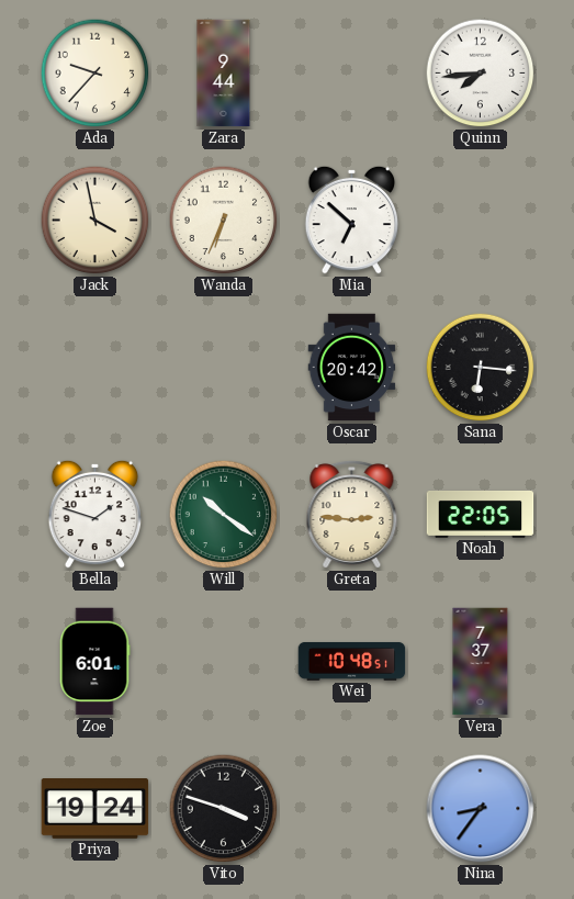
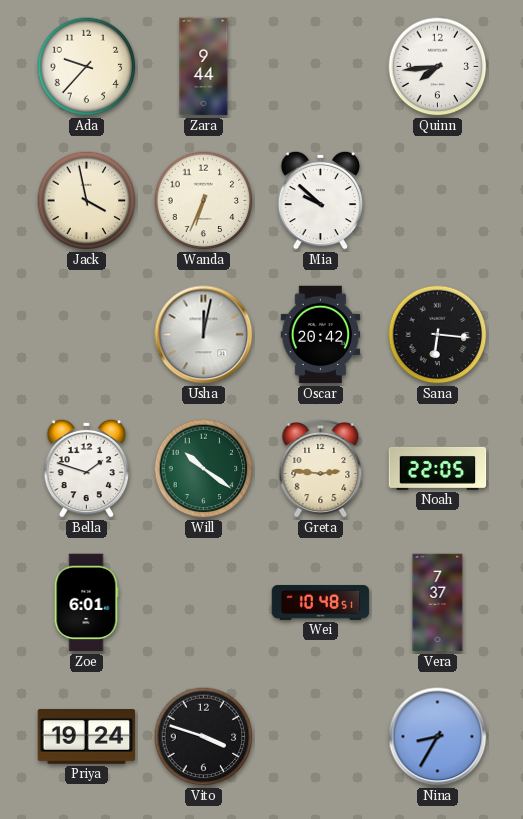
Mia: 6:52 -> 9:52 (321, 200)
Usha: none -> 12:02 (204, 335)
Nina: 8:36 -> 8:35 (438, 737)
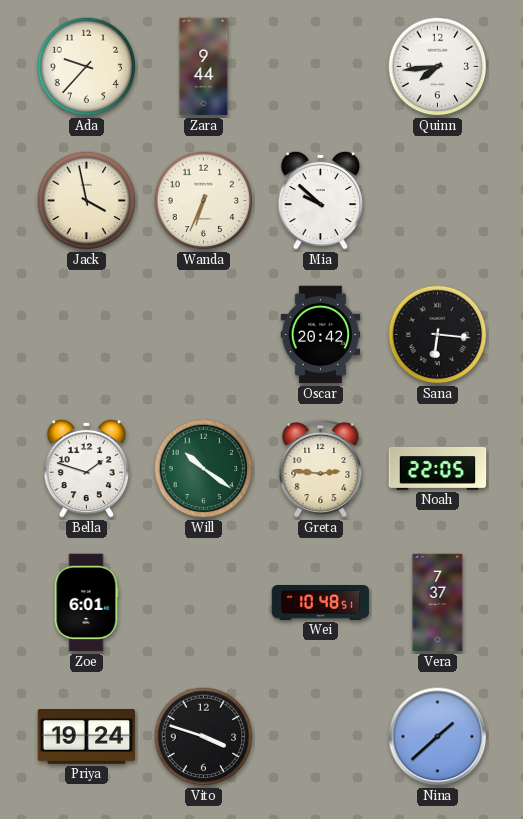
Usha: 12:02 -> none (204, 335)
Nina: 8:35 -> 1:38 (438, 737)
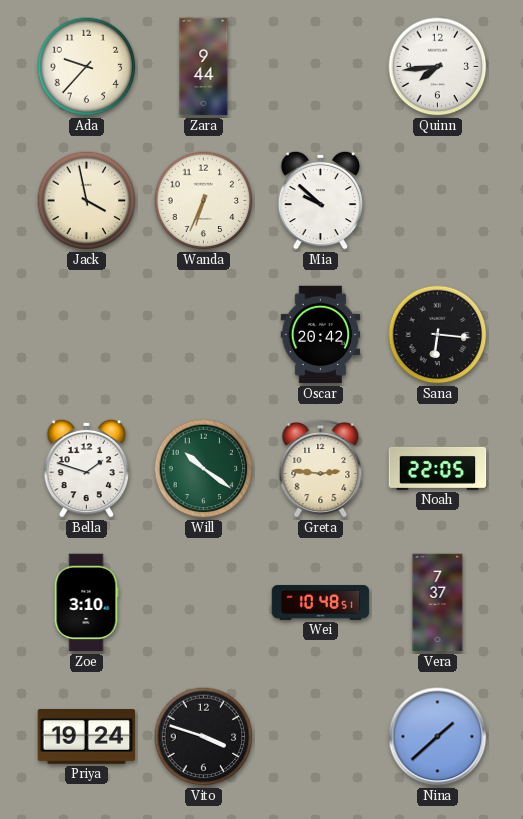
Zoe: 6:01 -> 3:10 (86, 603)
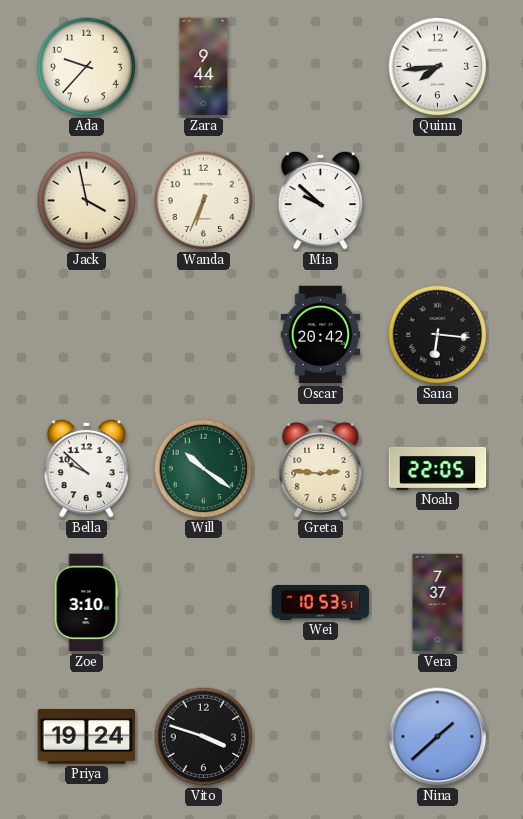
Bella: 1:48 -> 9:52 (87, 468)
Wei: 10:48 -> 10:53 (321, 602)
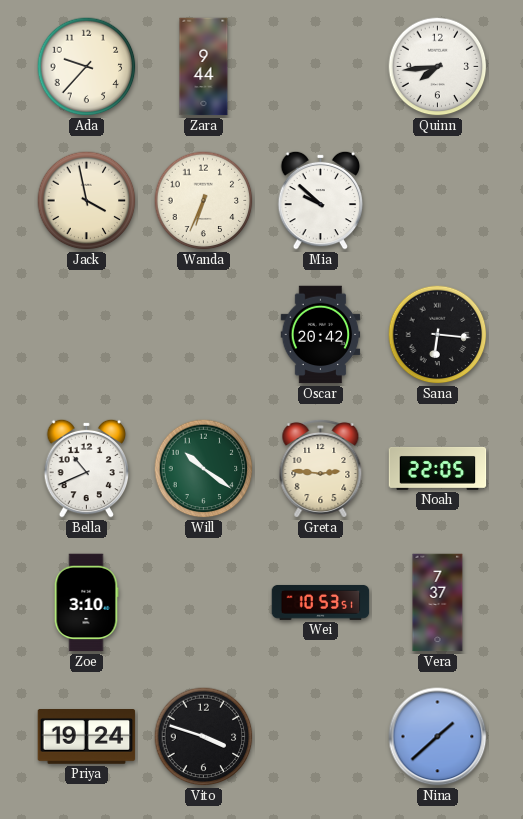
Bella: 9:52 -> 10:41 (87, 468)
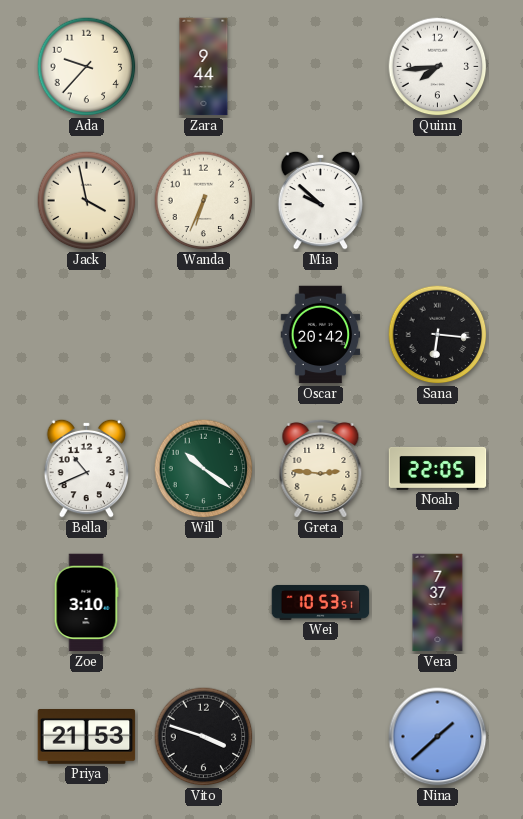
Priya: 19:24 -> 21:53 (87, 737)
